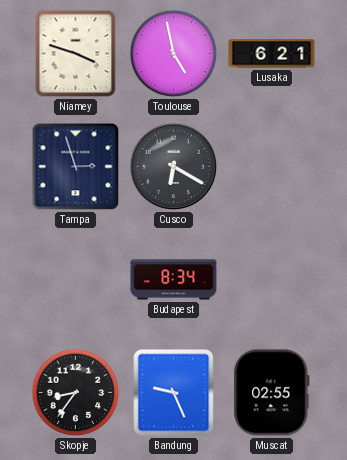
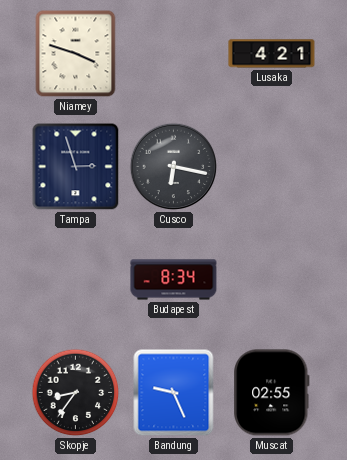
Toulouse: 4:58 -> none (174, 54)
Lusaka: 6:21 -> 4:21 (272, 54)
Cusco: 6:20 -> 6:17 (174, 167)
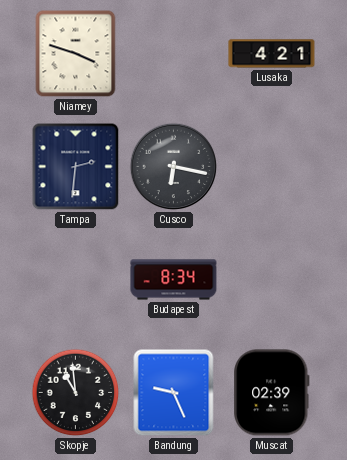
Tampa: 2:57 -> 2:31 (76, 167)
Skopje: 8:36 -> 10:59 (76, 393)
Muscat: 02:55 -> 02:39 (272, 393)
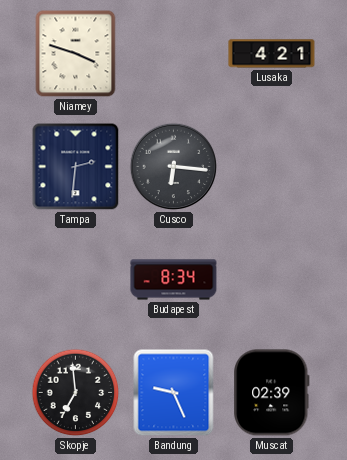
Cusco: 6:17 -> 6:16 (174, 167)
Skopje: 10:59 -> 6:59 (76, 393)
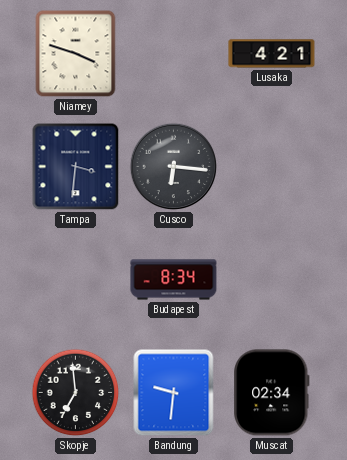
Tampa: 2:31 -> 3:31 (76, 167)
Bandung: 9:26 -> 9:31 (174, 393)
Muscat: 02:39 -> 02:34 (272, 393)
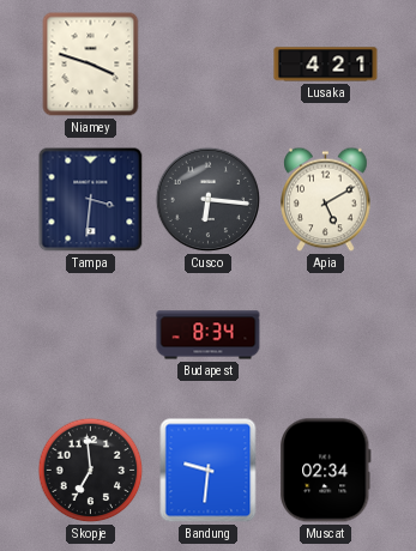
Apia: none -> 5:10 (326, 200)
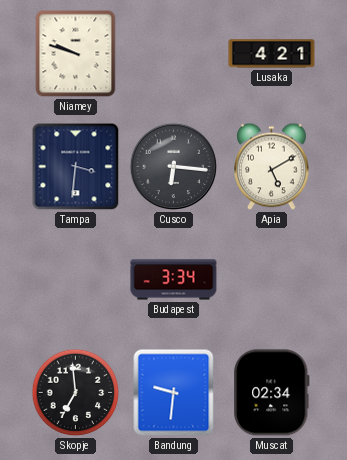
Niamey: 3:48 -> 9:48 (76, 54)
Budapest: 8:34 -> 3:34 (174, 280)
